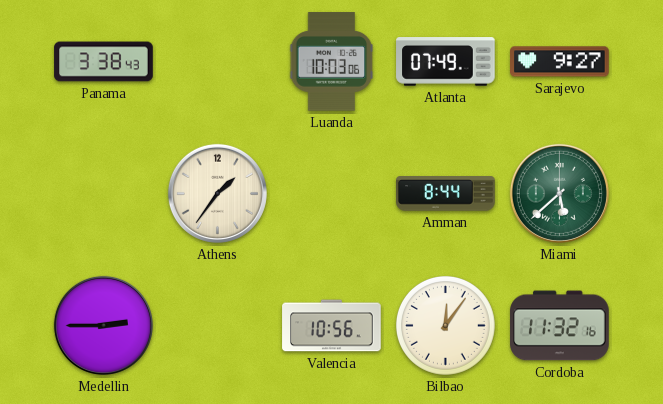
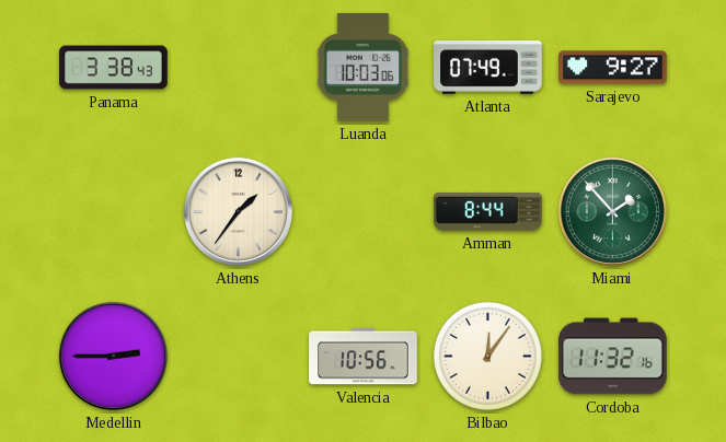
Miami: 5:38 -> 1:53 (612, 211)
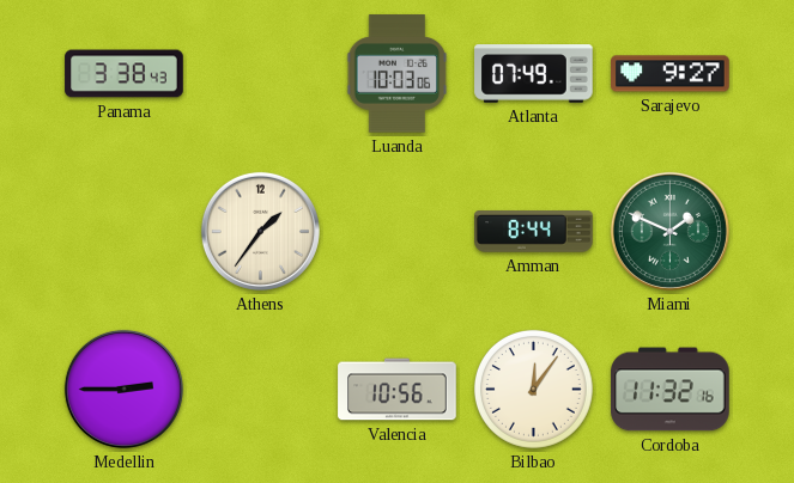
Miami: 1:53 -> 1:49 (669, 231)
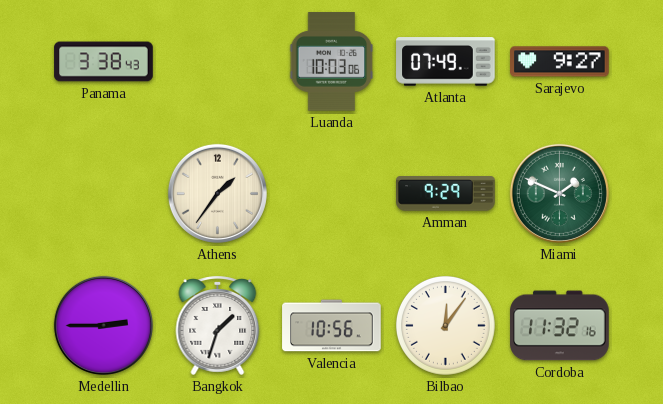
Amman: 8:44 -> 9:29 (446, 194)
Bangkok: none -> 1:33 (218, 325)
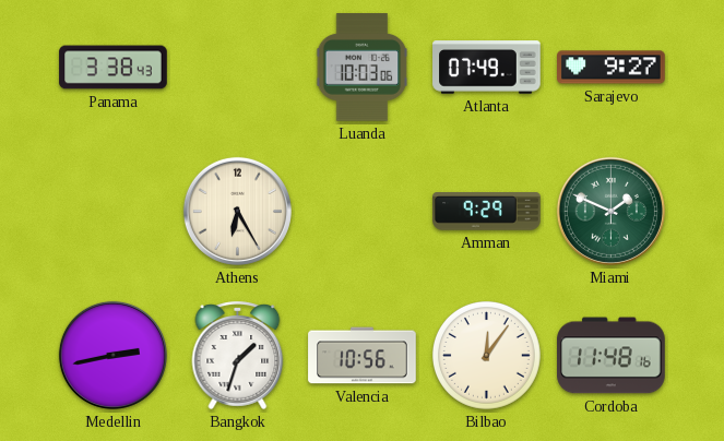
Athens: 1:36 -> 6:25 (237, 211)
Medellin: 2:45 -> 2:43 (112, 355)
Cordoba: 11:32 -> 11:48 (612, 356)
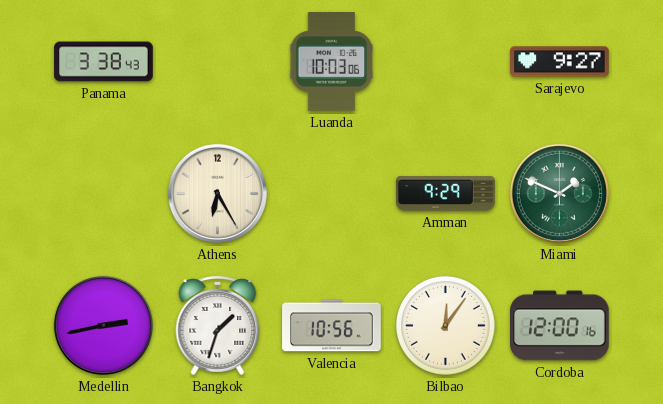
Atlanta: 07:49 -> none (487, 68)
Cordoba: 11:48 -> 12:00 (560, 326)
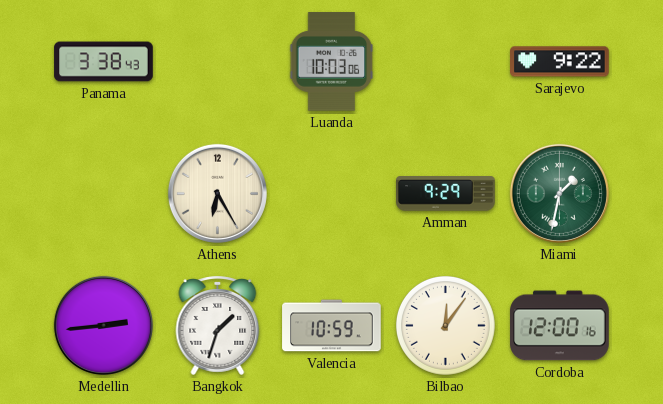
Sarajevo: 9:27 -> 9:22 (560, 62)
Miami: 1:49 -> 1:32 (559, 193)
Medellin: 2:43 -> 2:44 (103, 325)
Valencia: 10:56 -> 10:59 (332, 326)
